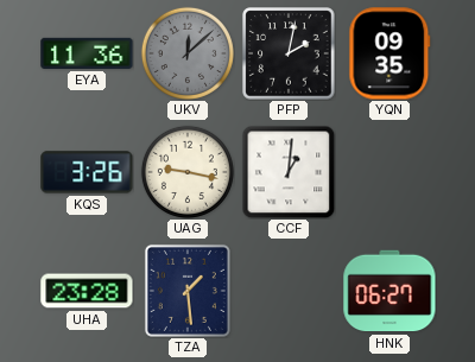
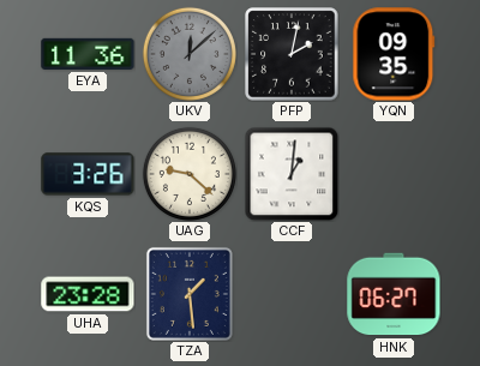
UAG: 9:17 -> 9:22 (190, 174)
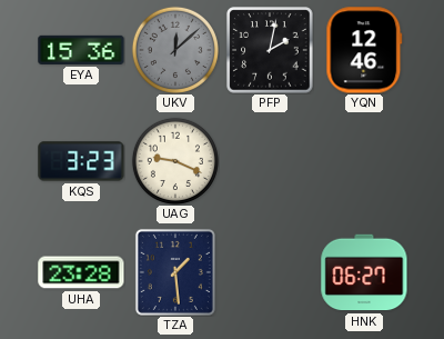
EYA: 11:36 -> 15:36 (81, 50)
YQN: 09:35 -> 12:46 (364, 50)
KQS: 3:26 -> 3:23 (81, 161)
UAG: 9:22 -> 9:19 (175, 161)
CCF: 1:01 -> none (292, 174)
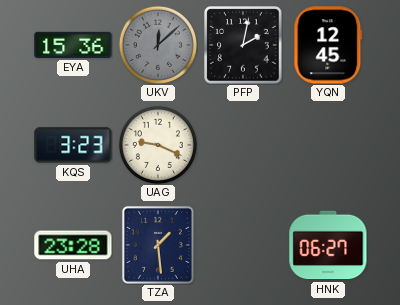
YQN: 12:46 -> 12:45 (328, 45)
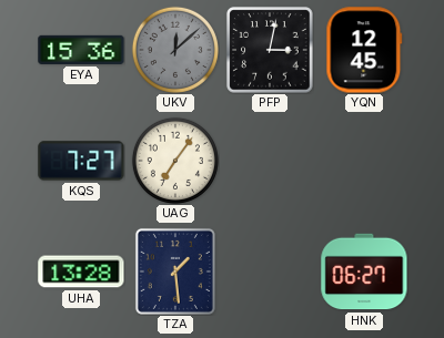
PFP: 2:02 -> 3:02 (270, 50)
KQS: 3:23 -> 7:27 (81, 161)
UAG: 9:19 -> 7:06 (175, 161)
UHA: 23:28 -> 13:28 (81, 272)
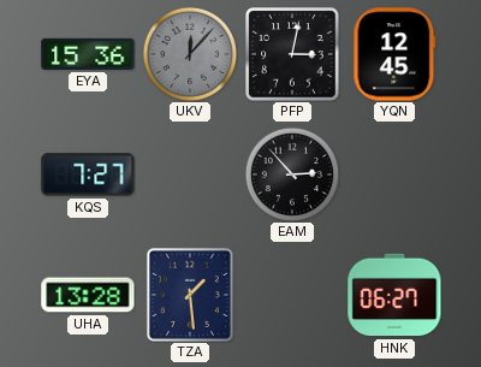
UKV: 12:08 -> 12:07 (190, 54)
UAG: 7:06 -> none (175, 161)
EAM: none -> 2:53 (292, 174)
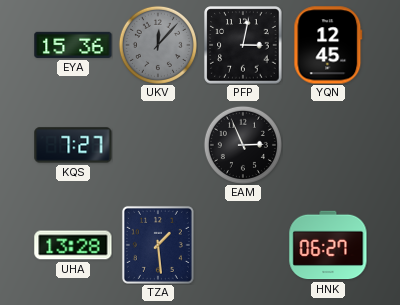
EAM: 2:53 -> 2:56 (243, 145)
